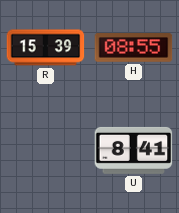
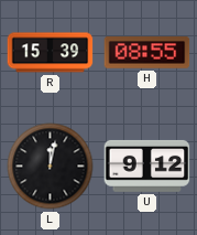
L: none -> 12:02 (51, 167)
U: 8:41 -> 9:12 (147, 165)
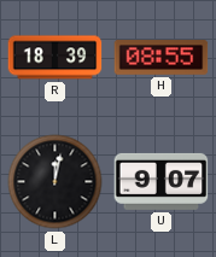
R: 15:39 -> 18:39 (56, 58)
U: 9:12 -> 9:07 (162, 181)
